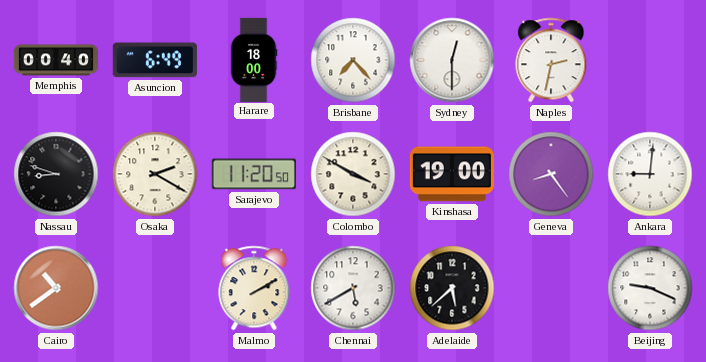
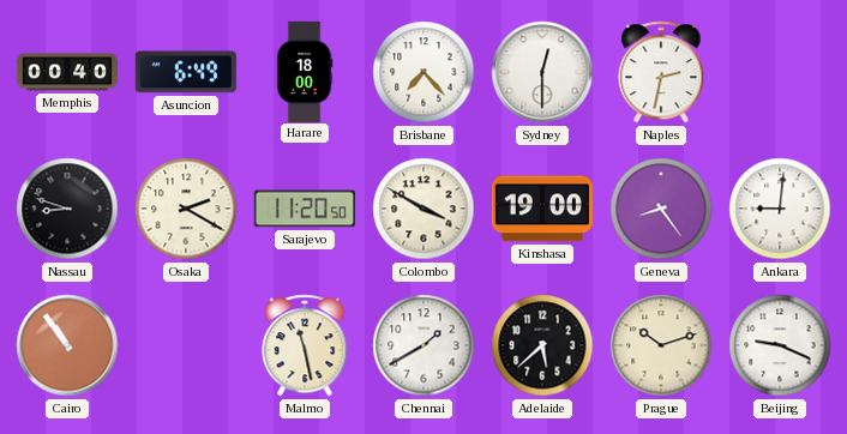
Cairo: 10:39 -> 10:54 (67, 345)
Malmo: 2:10 -> 11:28 (305, 345)
Chennai: 5:40 -> 1:40 (423, 345)
Prague: none -> 10:12 (661, 345)
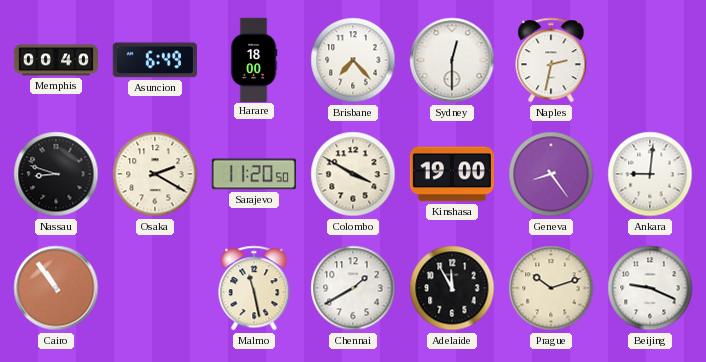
Adelaide: 5:38 -> 11:55 (452, 288)
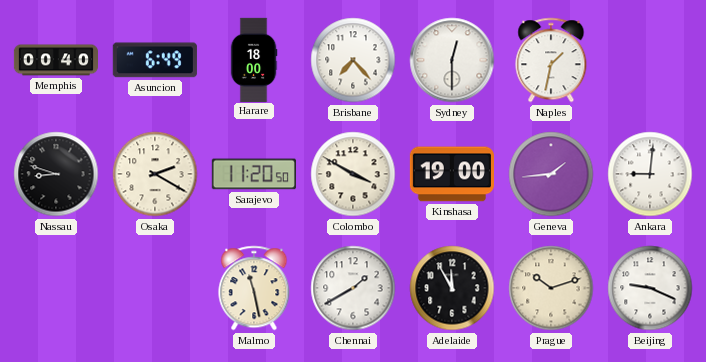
Naples: 2:32 -> 1:32 (551, 60)
Geneva: 8:24 -> 1:44 (551, 174)
Cairo: 10:54 -> none (56, 288)
